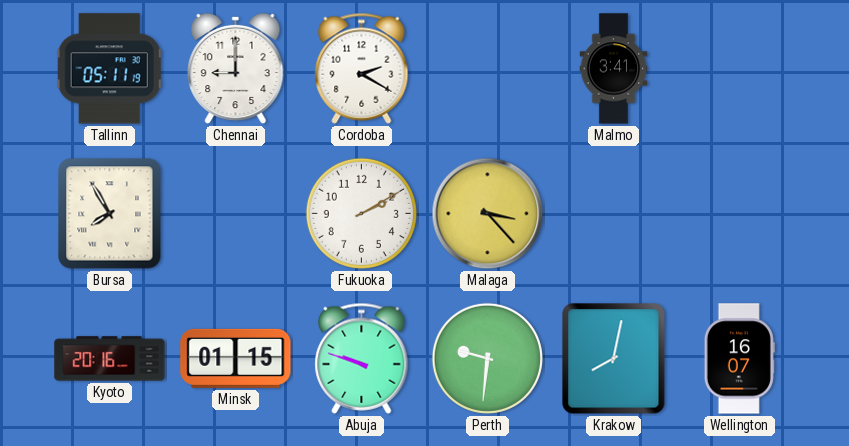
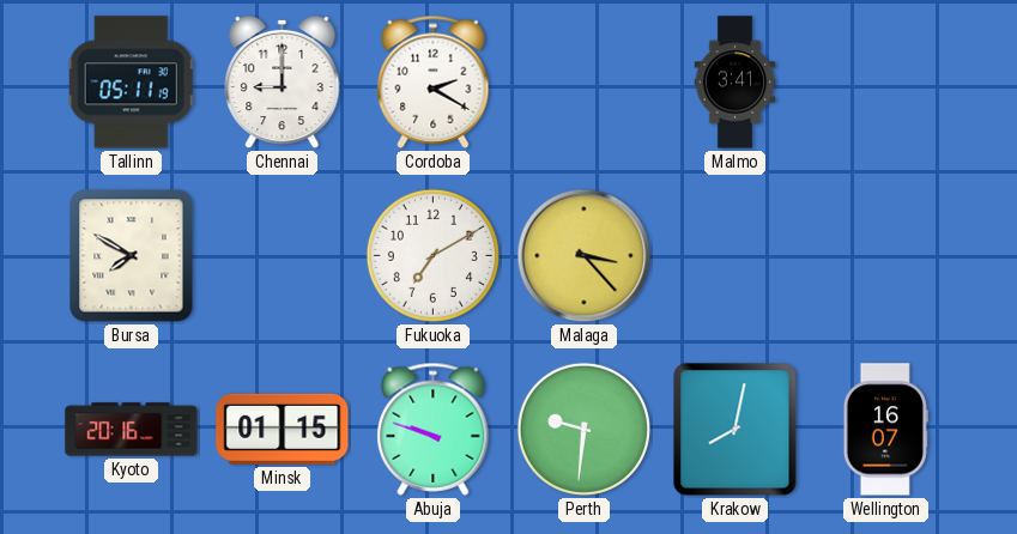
Bursa: 7:55 -> 7:50 (132, 256)
Fukuoka: 2:10 -> 7:10 (432, 255)
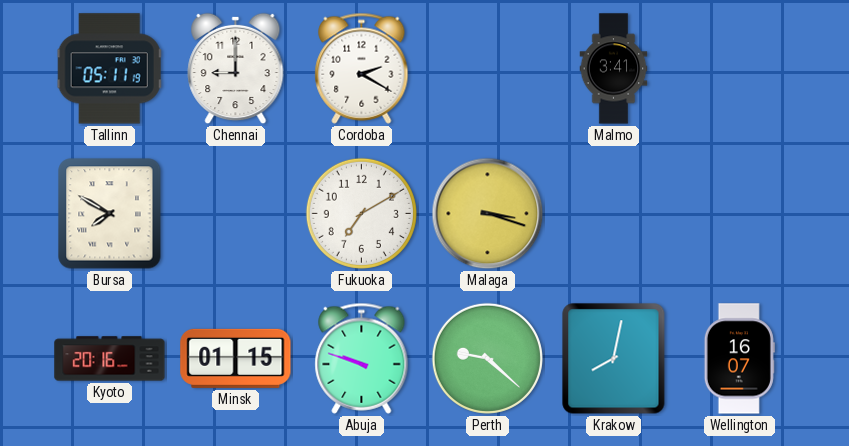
Malaga: 3:23 -> 3:18 (488, 214)
Perth: 9:31 -> 9:22 (487, 358)
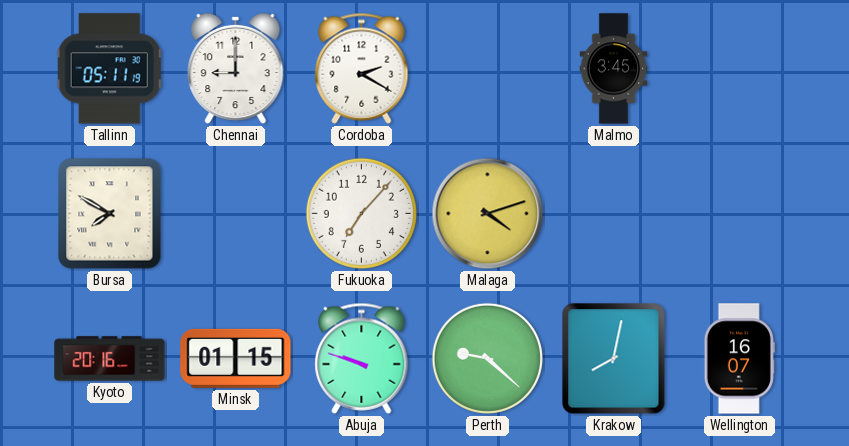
Malmo: 3:41 -> 3:45 (614, 69)
Fukuoka: 7:10 -> 7:07 (361, 213)
Malaga: 3:18 -> 4:12 (488, 214)
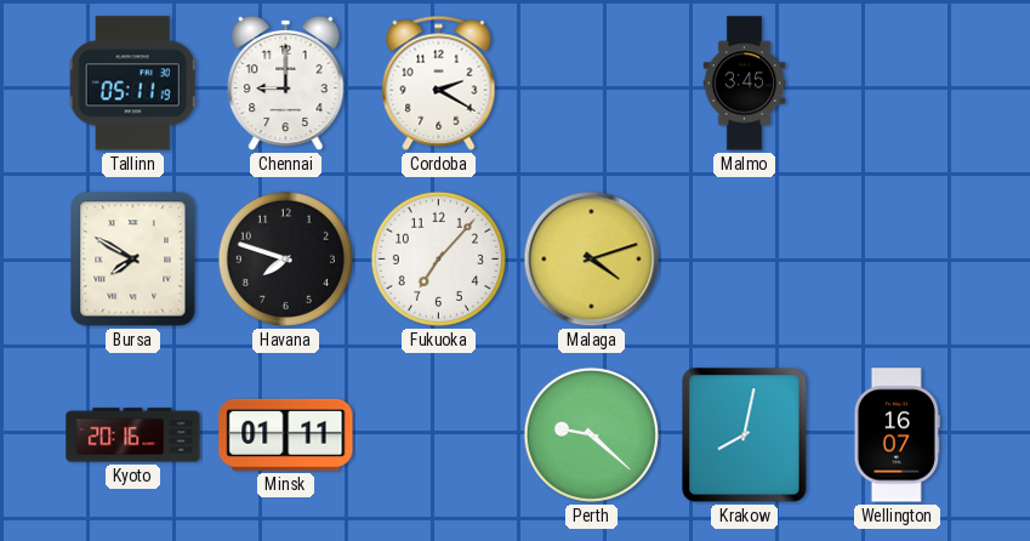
Havana: none -> 7:48 (285, 258)
Minsk: 01:15 -> 01:11 (286, 434)
Abuja: 9:48 -> none (362, 358)
